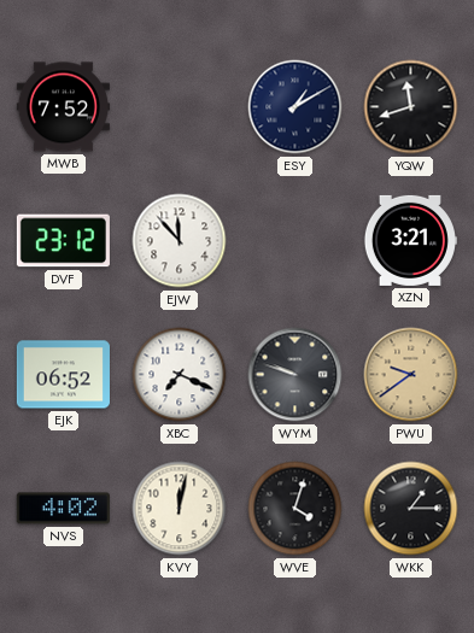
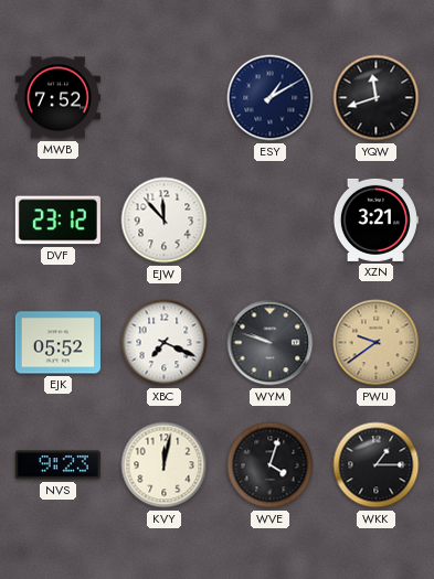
EJK: 06:52 -> 05:52 (57, 343)
NVS: 4:02 -> 9:23 (57, 465)
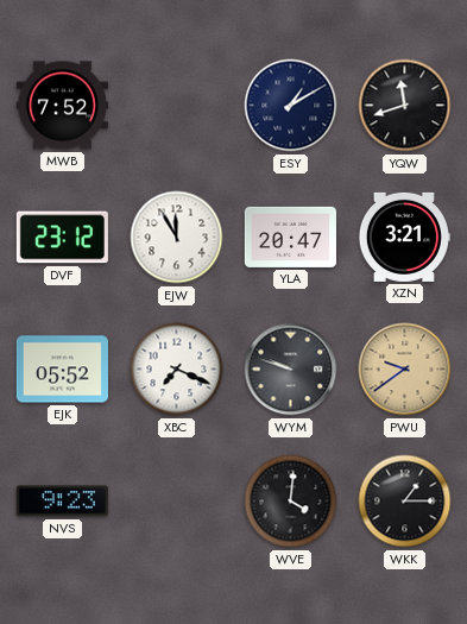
EJW: 11:53 -> 11:55 (177, 238)
YLA: none -> 20:47 (290, 237)
KVY: 12:02 -> none (165, 465)
WVE: 4:03 -> 4:01 (291, 502)
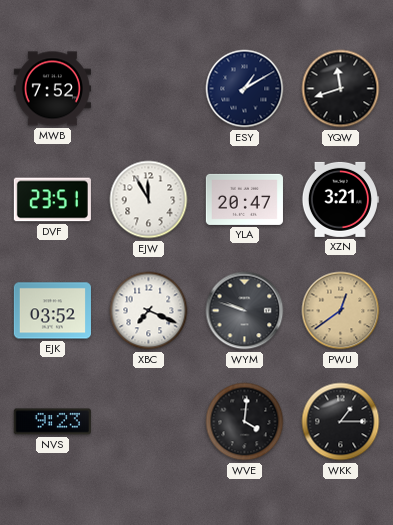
DVF: 23:12 -> 23:51 (52, 200)
EJK: 05:52 -> 03:52 (52, 311)
PWU: 9:39 -> 12:39 (341, 311)
